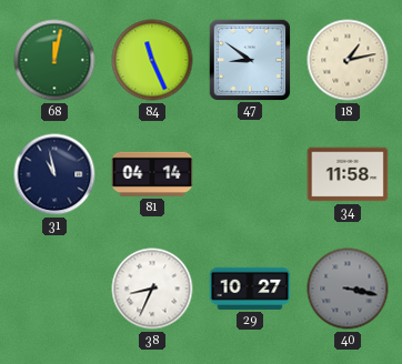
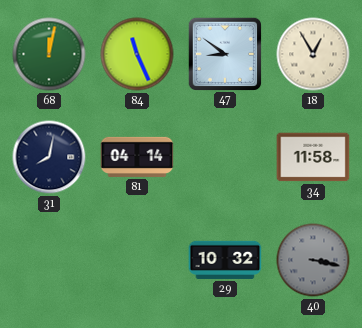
18: 1:13 -> 12:55 (313, 54)
31: 10:58 -> 8:02 (49, 157)
38: 8:34 -> none (152, 289)
29: 10:27 -> 10:32 (225, 260)
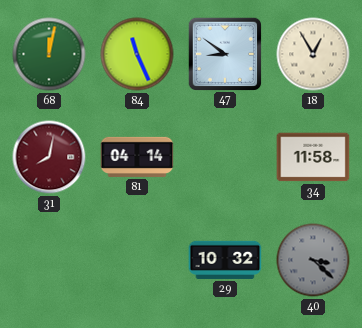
31 dial: navy -> burgundy (49, 157)
40: 3:17 -> 3:22 (313, 260)
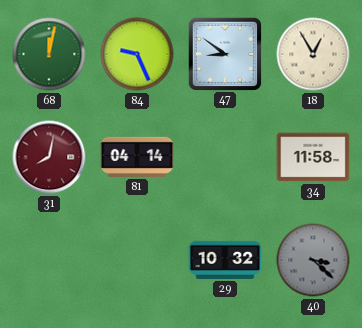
84: 11:26 -> 9:26 (137, 54)
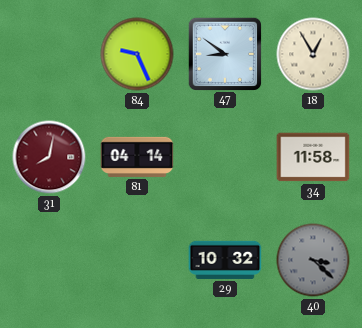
68: 12:02 -> none (49, 54)
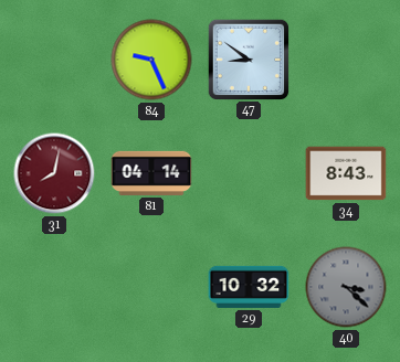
18: 12:55 -> none (313, 54)
34: 11:58 -> 8:43 (346, 173)
